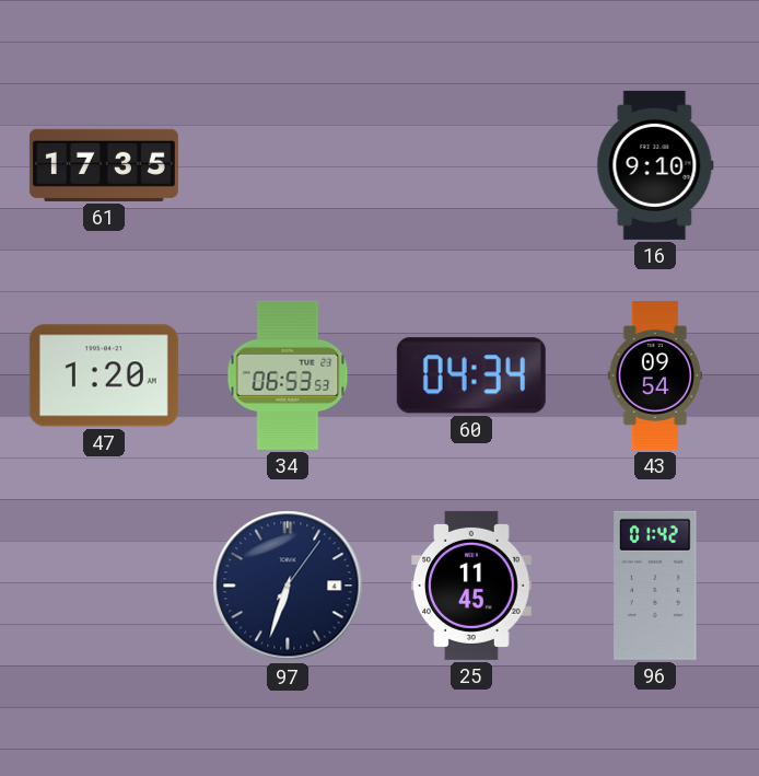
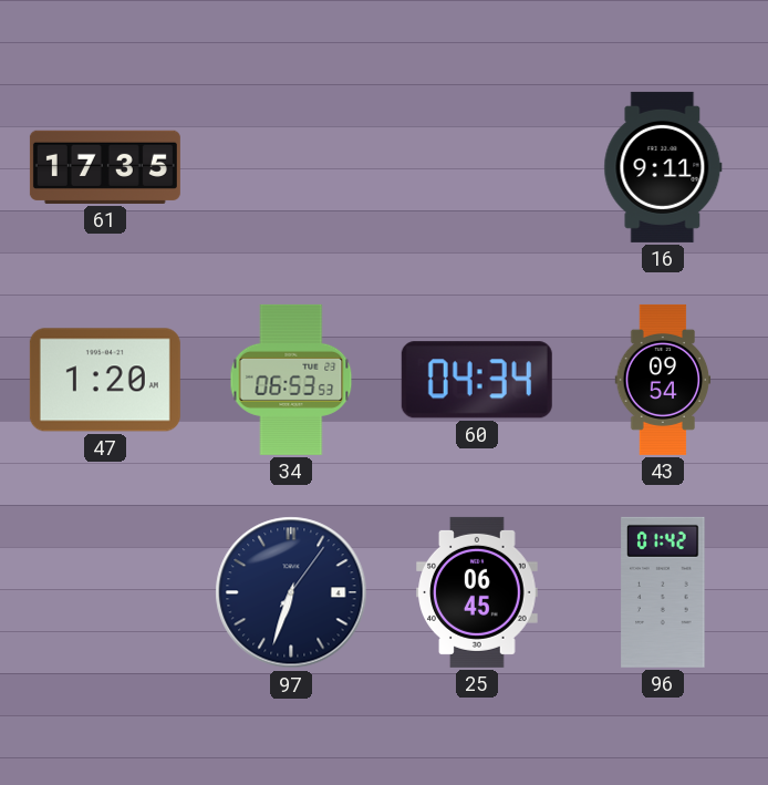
16: 9:10 -> 9:11 (663, 167)
25: 11:45 -> 06:45 (477, 592)
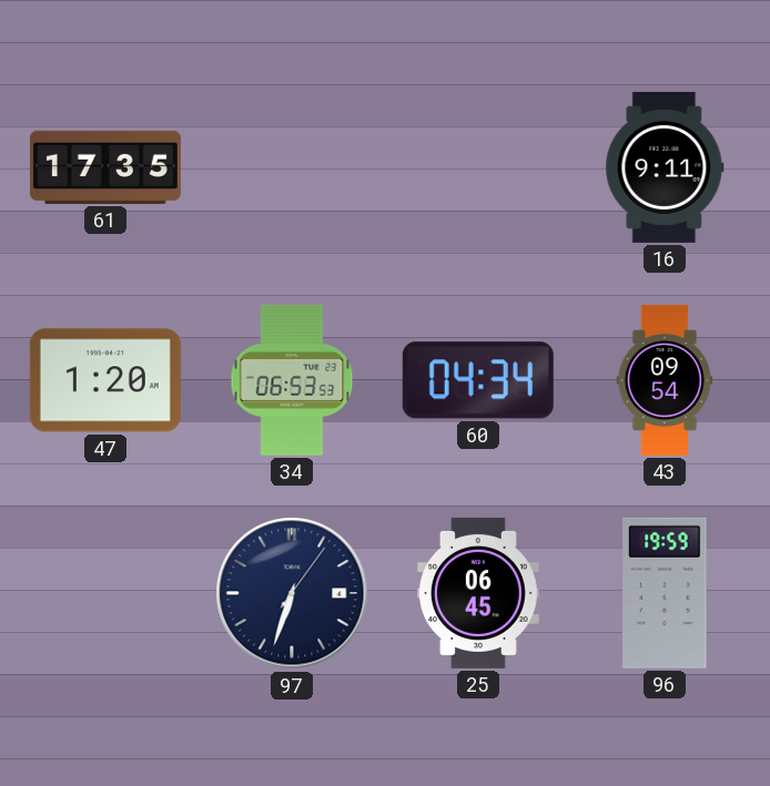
96: 01:42 -> 19:59 (665, 593)
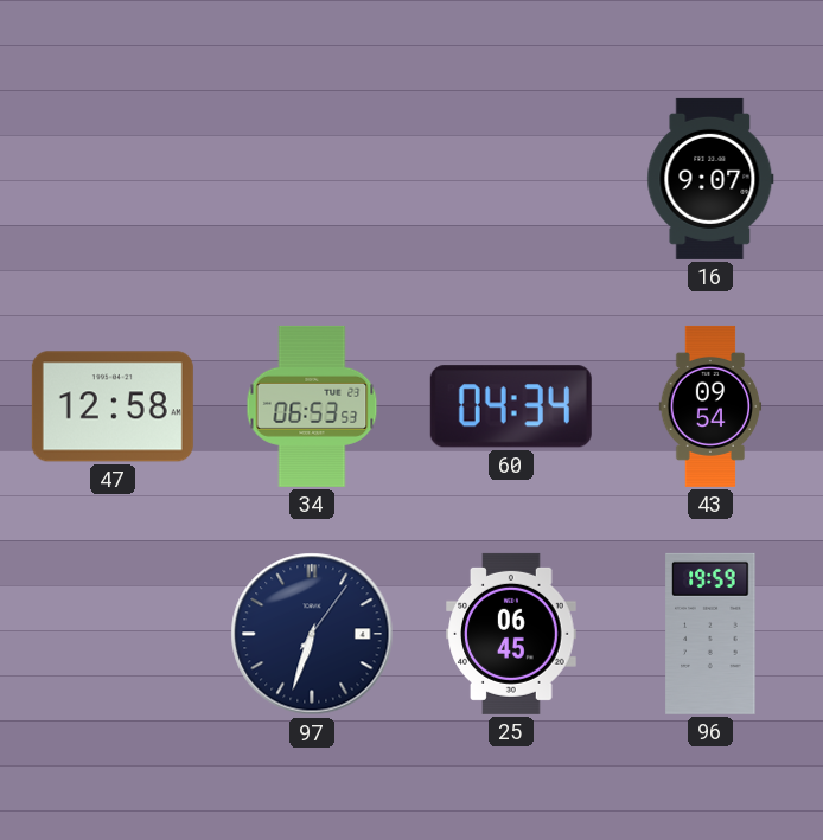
61: 17:35 -> none (105, 167)
16: 9:11 -> 9:07 (710, 179)
47: 1:20 -> 12:58 (113, 406)
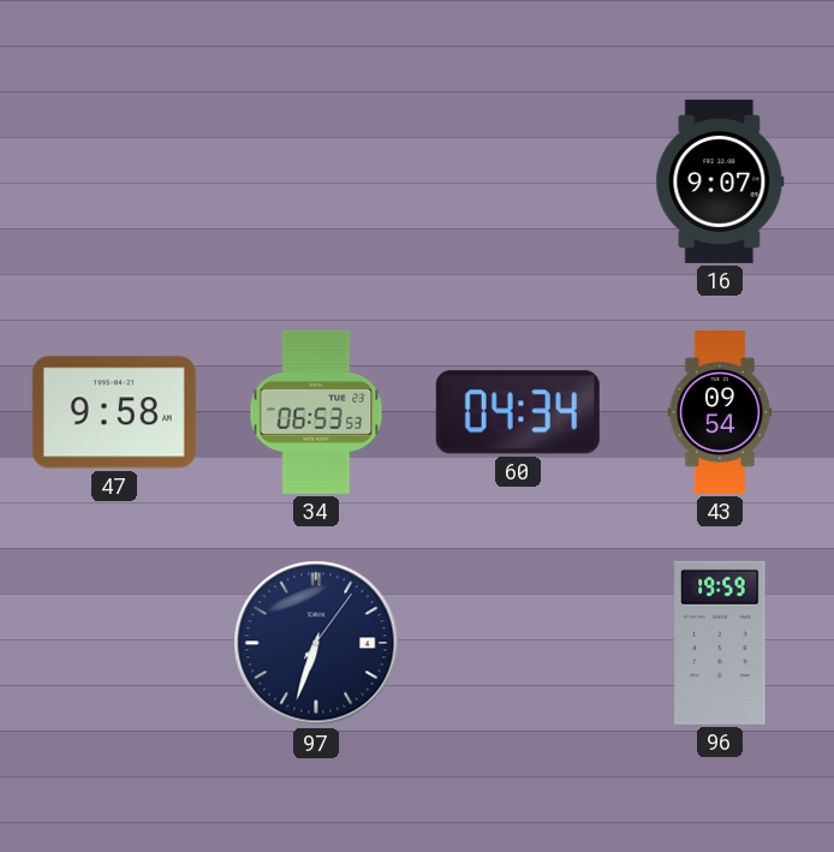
47: 12:58 -> 9:58 (114, 412)
25: 06:45 -> none (511, 634)
